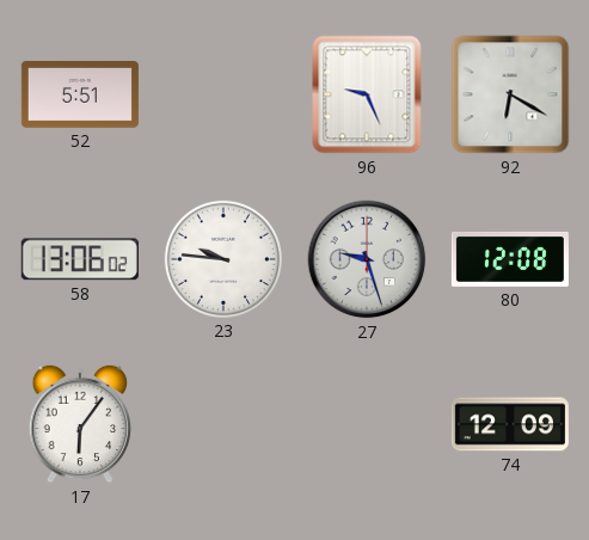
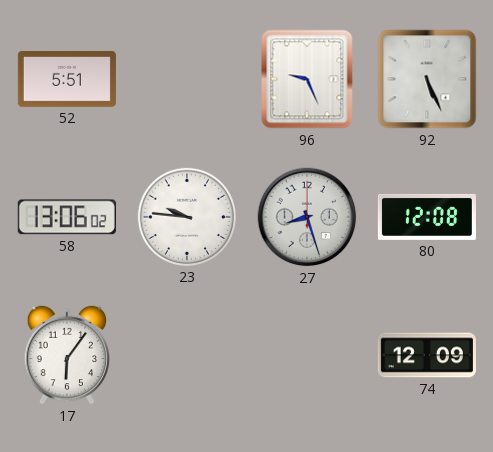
92: 6:20 -> 5:26 (427, 79)
27: 9:27 -> 8:27 (307, 217)
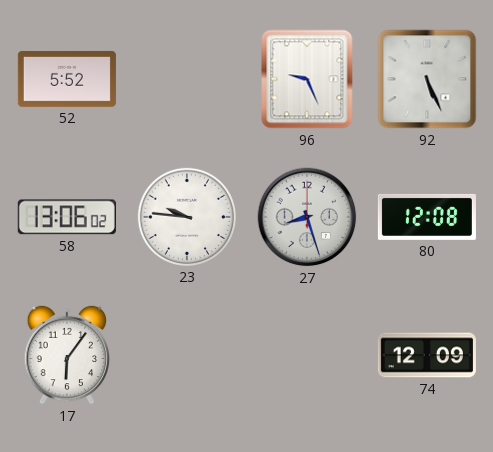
52: 5:51 -> 5:52 (67, 79)
